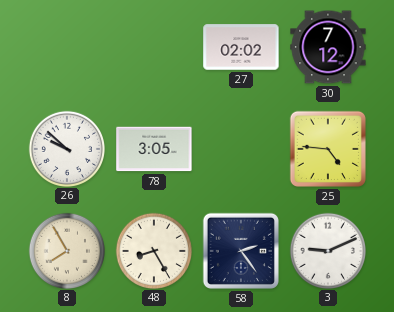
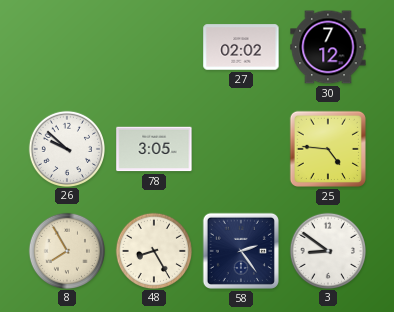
3: 9:11 -> 8:51 (327, 250)
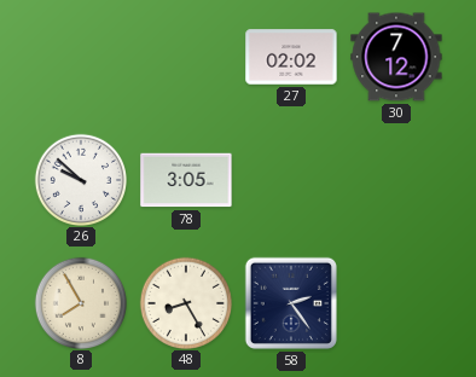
25: 4:46 -> none (328, 149)
3: 8:51 -> none (327, 250)
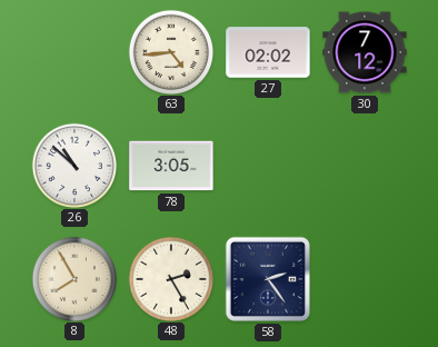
63: none -> 4:44 (170, 51)
26: 9:52 -> 10:52 (73, 165)
48: 8:25 -> 2:25 (170, 278)
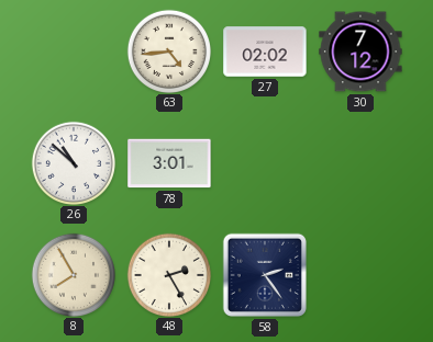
78: 3:05 -> 3:01 (169, 163)
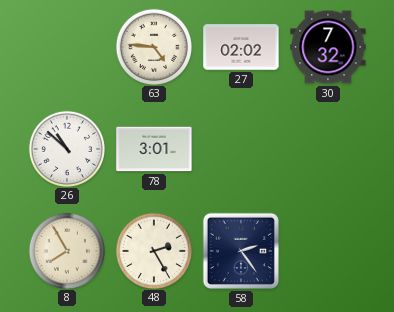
63: 4:44 -> 4:46 (153, 46)
30: 7:12 -> 7:32 (328, 47)
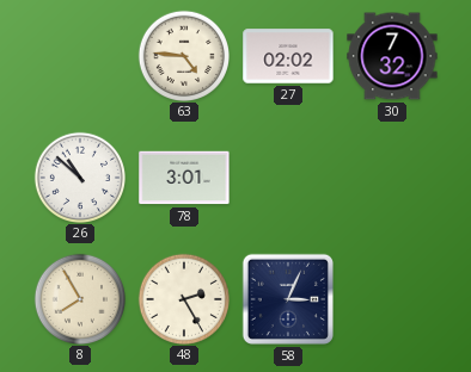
58: 2:24 -> 3:04 (288, 299)
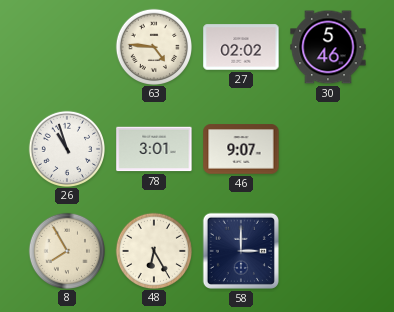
30: 7:32 -> 5:46 (328, 47)
26: 10:52 -> 10:57 (66, 148)
46: none -> 9:07 (241, 149)
48: 2:25 -> 6:25 (153, 250)
58: 3:04 -> 3:00 (241, 251)
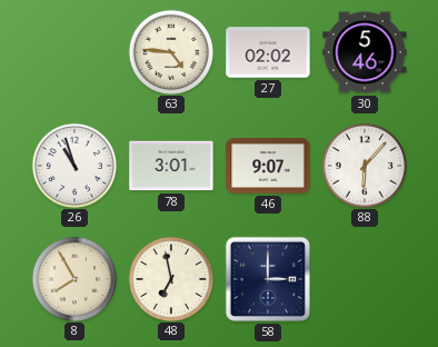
88: none -> 6:07 (364, 165)
48: 6:25 -> 6:58 (170, 278)
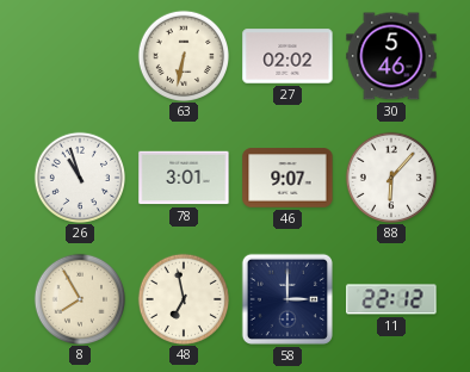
63: 4:46 -> 6:32 (183, 55)
11: none -> 22:12 (391, 299)
